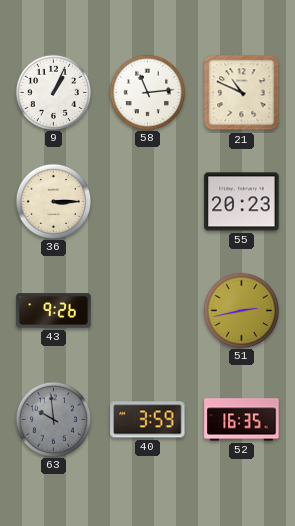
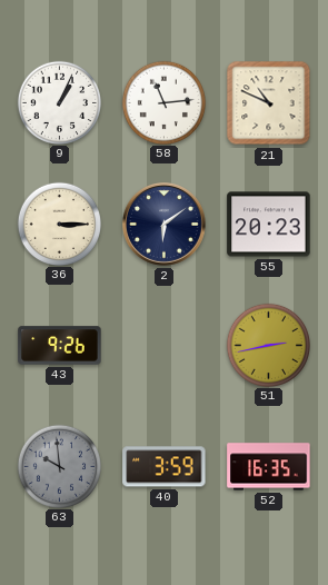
2: none -> 6:09 (165, 225)
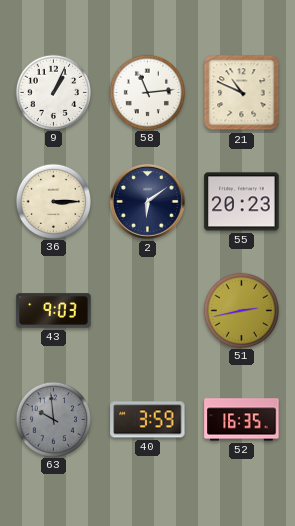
43: 9:26 -> 9:03 (54, 311)
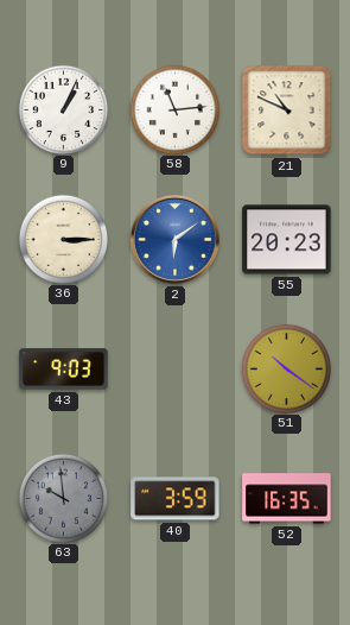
2 dial: navy -> blue (176, 240)
51: 2:43 -> 10:21 (286, 368)
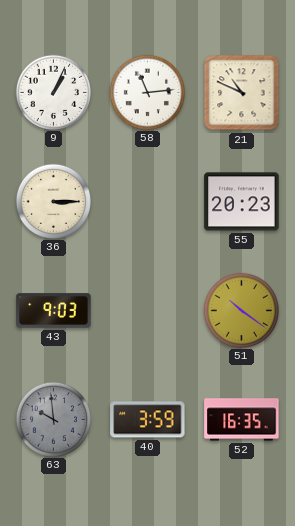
2: 6:09 -> none (176, 240)
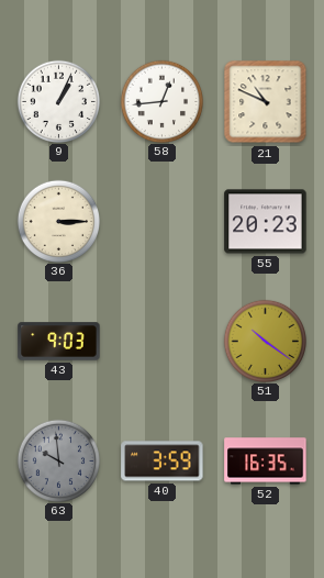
58: 11:14 -> 12:44 (161, 101)
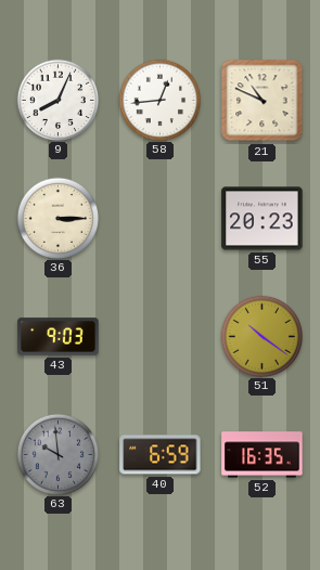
9: 1:04 -> 8:04 (57, 100)
40: 3:59 -> 6:59 (161, 455)
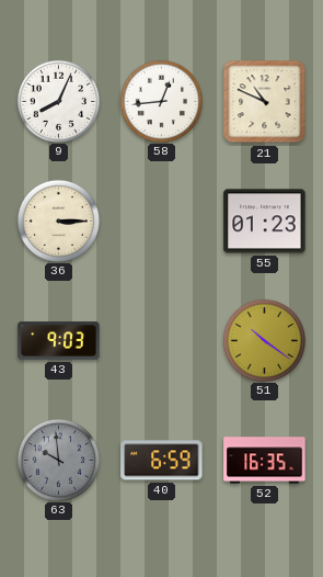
55: 20:23 -> 01:23 (265, 222)
